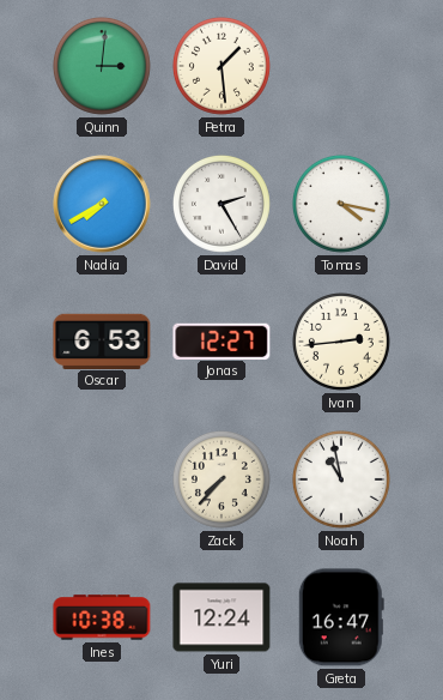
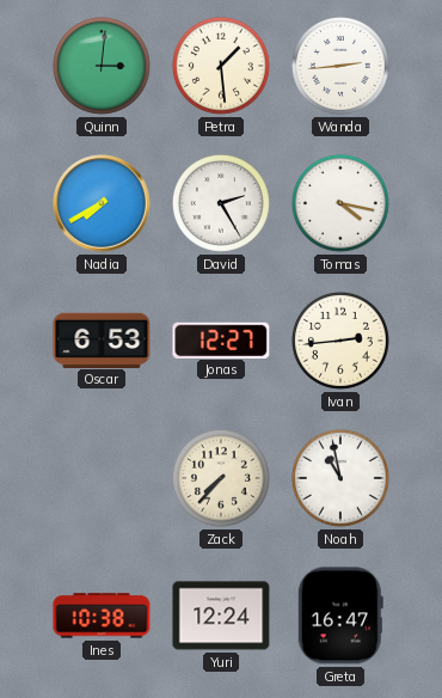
Wanda: none -> 2:44 (340, 66)
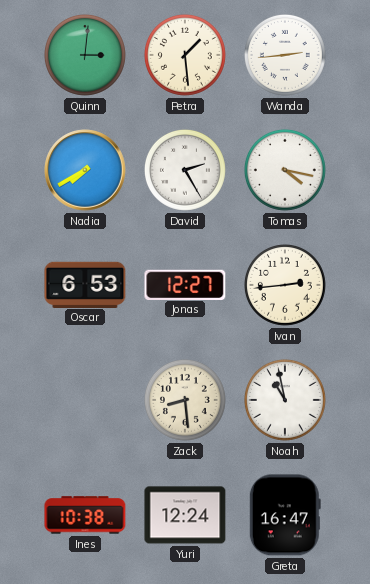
Zack: 7:37 -> 8:29 (185, 400)
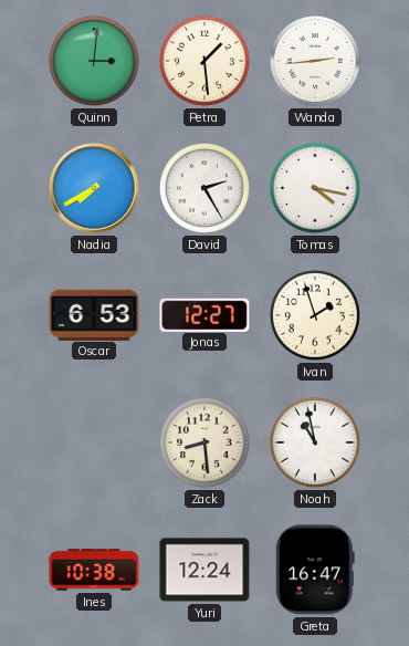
Ivan: 2:44 -> 1:57 (315, 315)
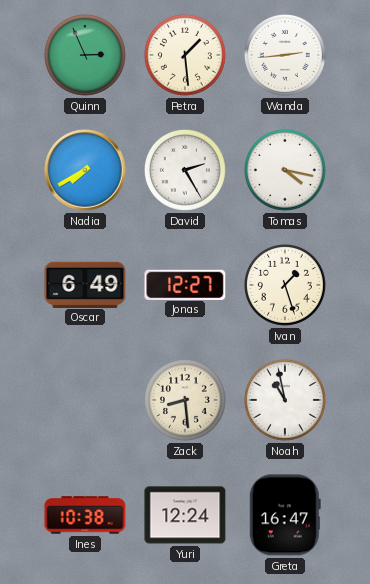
Quinn: 3:01 -> 2:56 (85, 55)
Oscar: 6:53 -> 6:49 (85, 284)
Ivan: 1:57 -> 1:27 (285, 285)
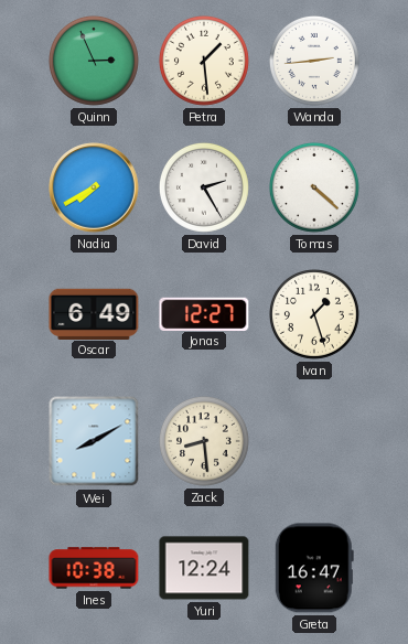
Tomas: 4:17 -> 4:22 (314, 187)
Wei: none -> 8:10 (94, 441)
Noah: 10:58 -> none (285, 400)
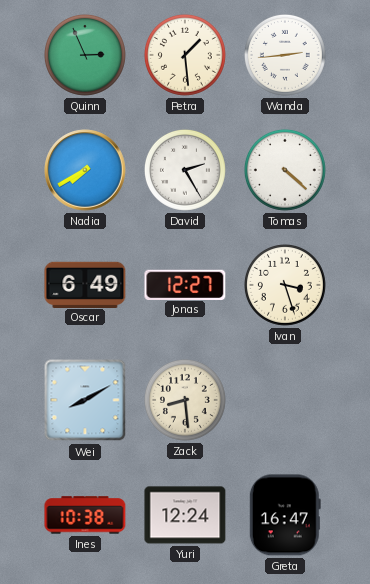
Ivan: 1:27 -> 3:27 (285, 285)
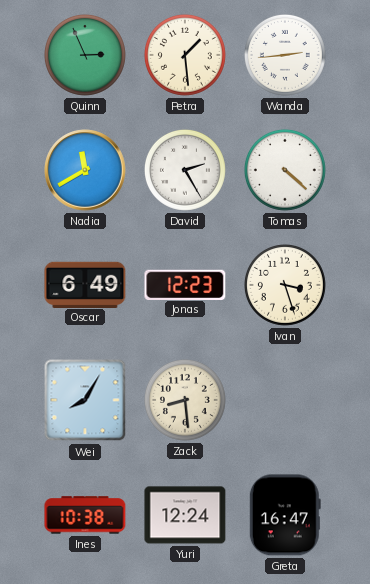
Nadia: 7:40 -> 11:40 (85, 170)
Jonas: 12:27 -> 12:23 (185, 284)
Wei: 8:10 -> 8:05 (85, 400)
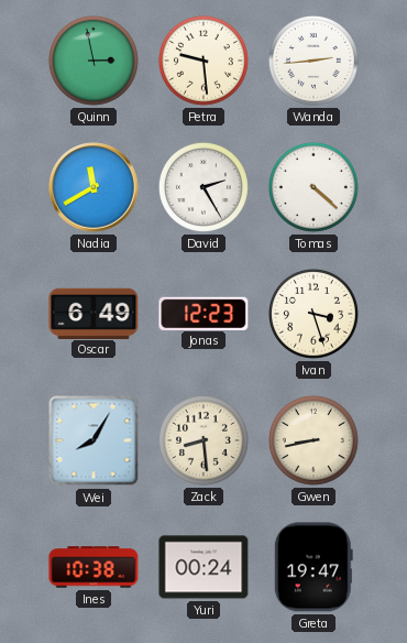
Quinn: 2:56 -> 2:58 (94, 61)
Petra: 1:29 -> 9:29 (204, 61)
Gwen: none -> 8:43 (313, 440)
Yuri: 12:24 -> 00:24 (204, 567)
Greta: 16:47 -> 19:47 (313, 567)
